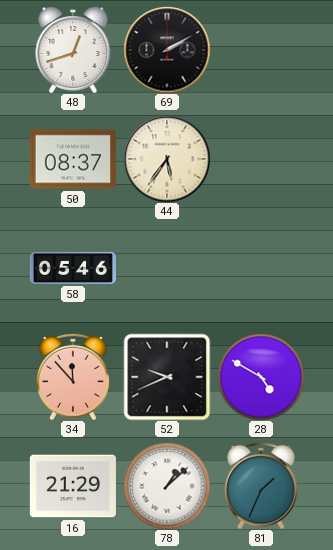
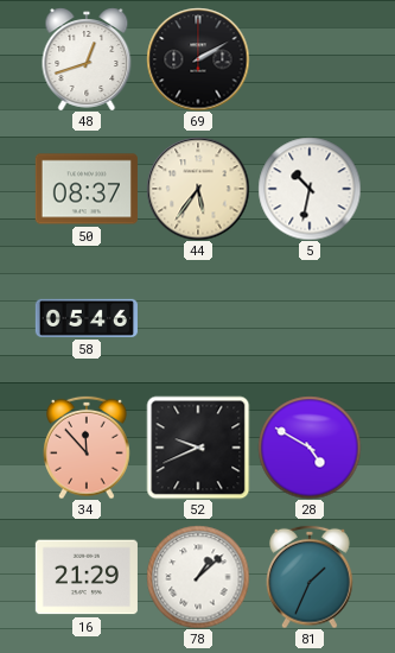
5: none -> 10:32 (310, 189)
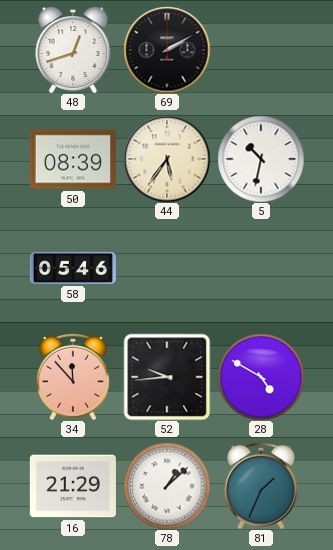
50: 08:37 -> 08:39 (73, 159)
52: 9:41 -> 9:44 (167, 377)
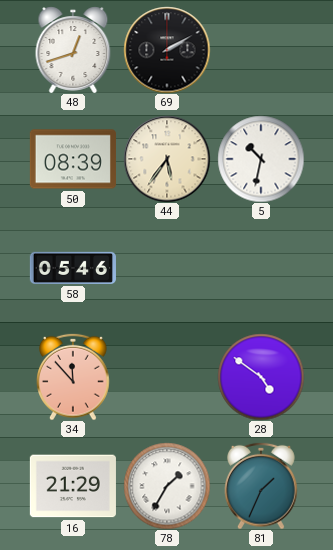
52: 9:44 -> none (167, 377)
28: 4:50 -> 4:51 (261, 377)
78: 1:08 -> 1:35 (167, 486)
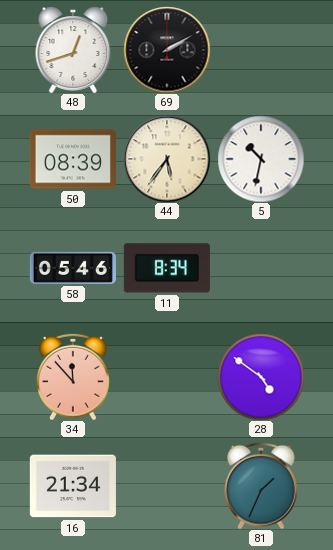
11: none -> 8:34 (167, 268)
16: 21:29 -> 21:34 (73, 486)
78: 1:35 -> none (167, 486)
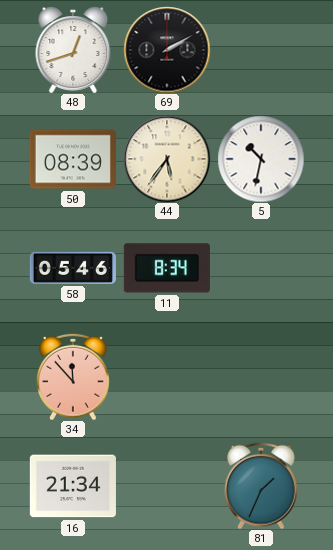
28: 4:51 -> none (261, 377)
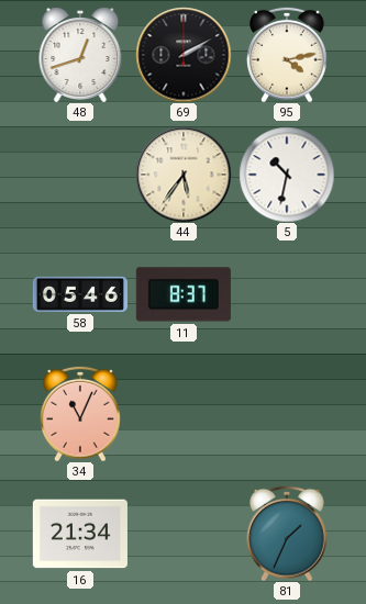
95: none -> 4:13 (288, 55)
50: 08:39 -> none (73, 159)
11: 8:34 -> 8:37 (184, 294)
34: 11:53 -> 11:04 (81, 414)
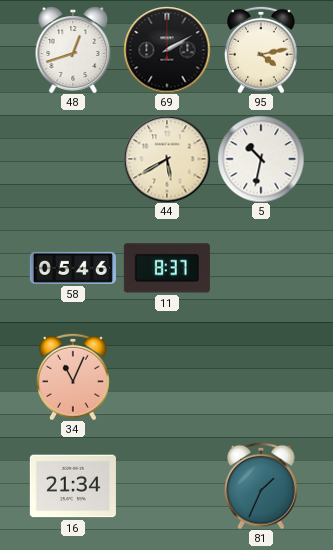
44: 5:36 -> 5:40 (167, 159)
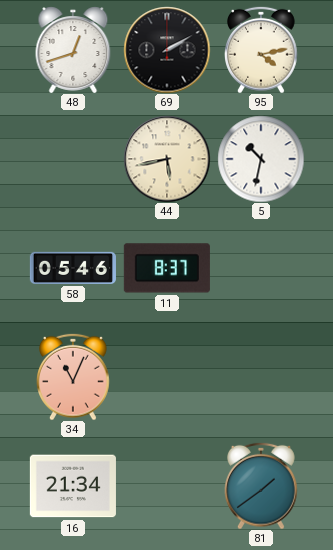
44: 5:40 -> 5:43 (167, 159)
81: 1:34 -> 1:39 (262, 486)
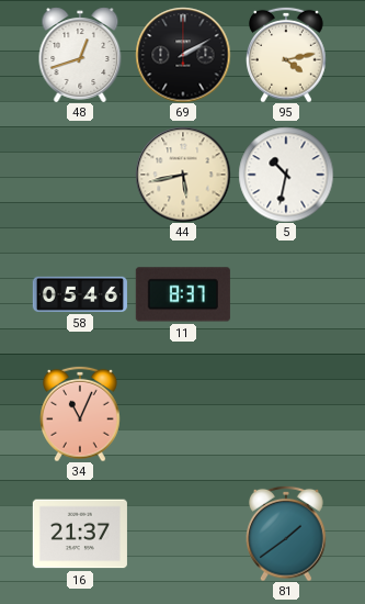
16: 21:34 -> 21:37 (80, 534)
